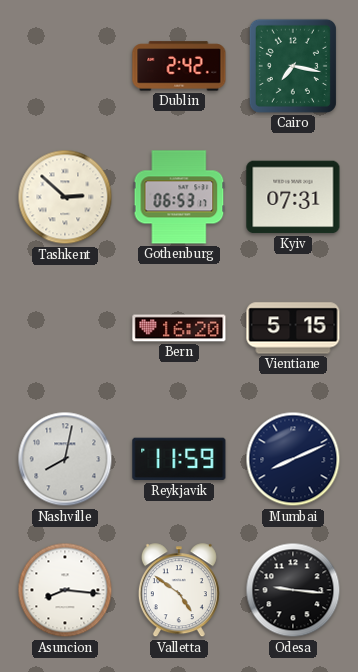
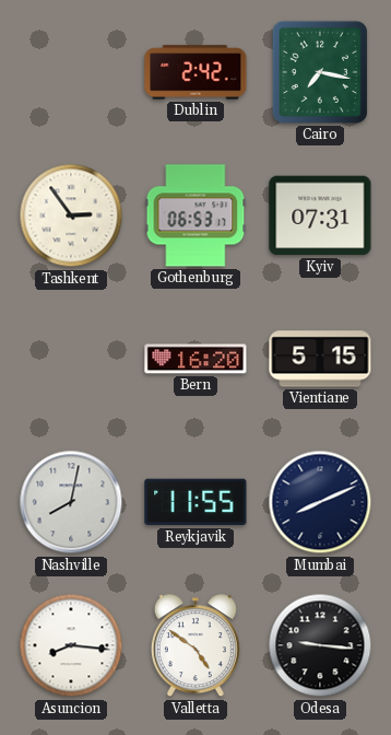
Tashkent: 2:52 -> 2:54 (71, 215)
Reykjavik: 11:59 -> 11:55 (195, 502)
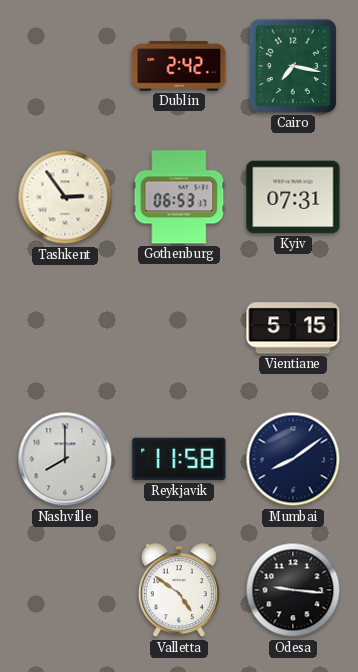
Bern: 16:20 -> none (195, 359)
Nashville: 8:02 -> 8:00 (65, 459)
Reykjavik: 11:55 -> 11:58 (179, 459)
Mumbai: 8:11 -> 8:09 (293, 459)
Asuncion: 8:16 -> none (71, 645)
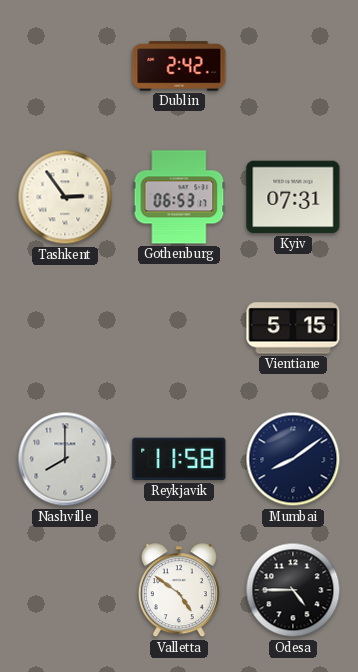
Cairo: 7:17 -> none (293, 66)
Odesa: 9:16 -> 4:45 (293, 590)
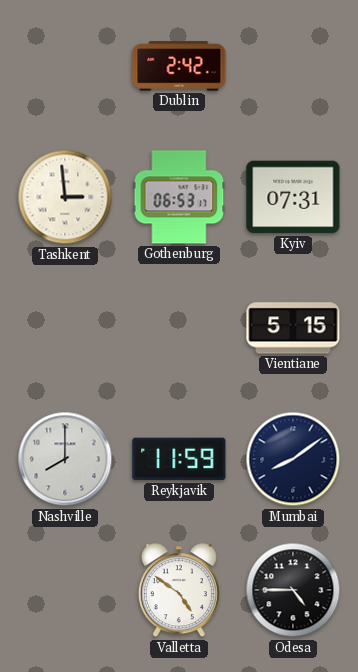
Tashkent: 2:54 -> 2:59 (65, 197)
Reykjavik: 11:58 -> 11:59 (179, 459)
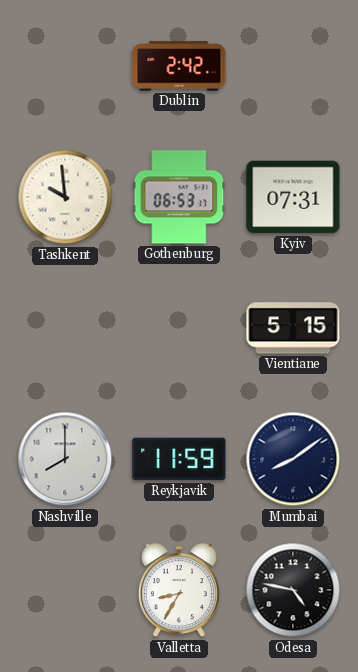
Tashkent: 2:59 -> 9:59 (65, 197)
Valletta: 4:51 -> 8:35 (179, 591)
Odesa: 4:45 -> 4:47 (293, 590)
